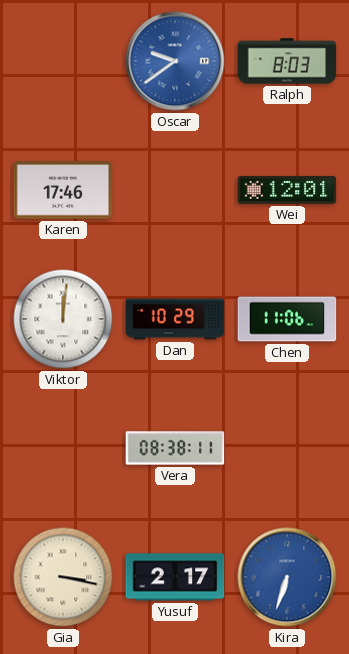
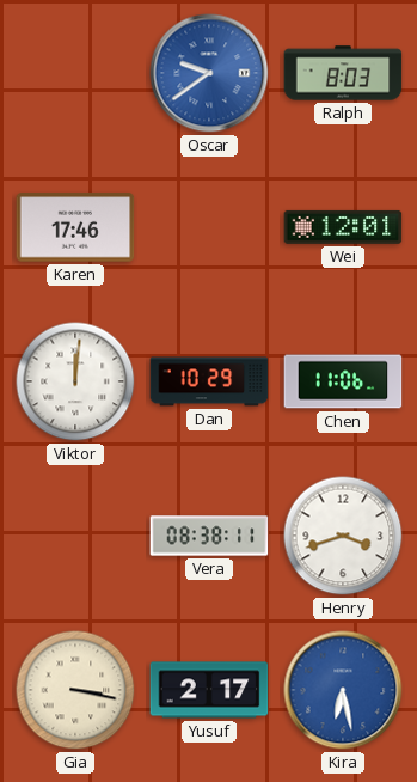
Henry: none -> 3:42 (343, 536)
Kira: 6:33 -> 6:28 (343, 690)
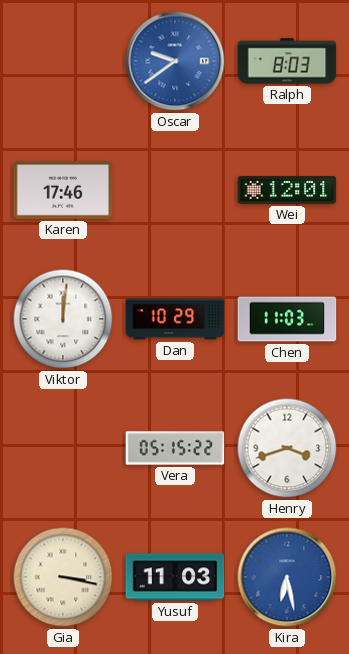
Chen: 11:06 -> 11:03 (287, 319)
Vera: 08:38 -> 05:15 (175, 448)
Yusuf: 2:17 -> 11:03 (175, 577)
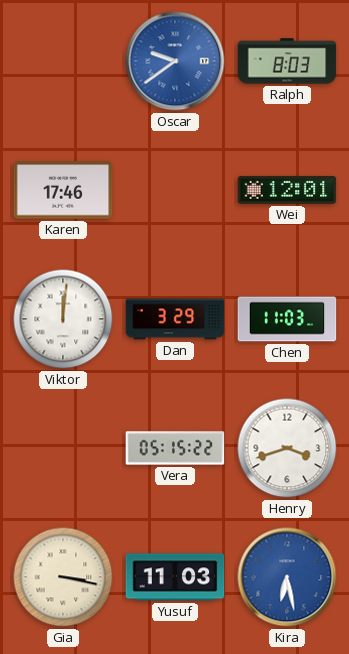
Dan: 10:29 -> 3:29 (175, 319)
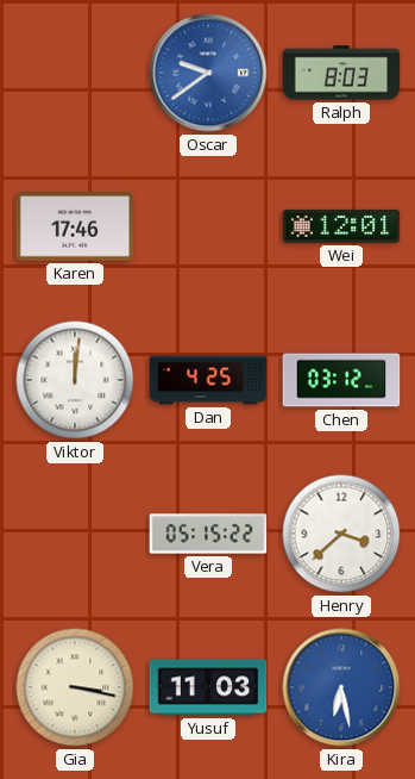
Dan: 3:29 -> 4:25 (208, 380)
Chen: 11:03 -> 03:12 (341, 380)
Henry: 3:42 -> 3:38 (341, 534)
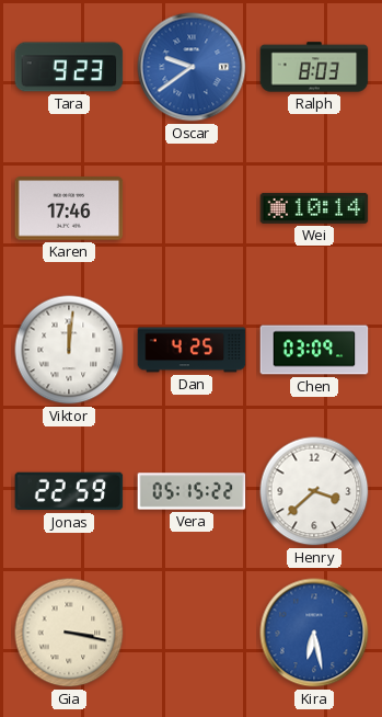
Tara: none -> 9:23 (69, 67)
Wei: 12:01 -> 10:14 (314, 208)
Chen: 03:12 -> 03:09 (314, 350)
Jonas: none -> 22:59 (69, 491)
Yusuf: 11:03 -> none (208, 687)
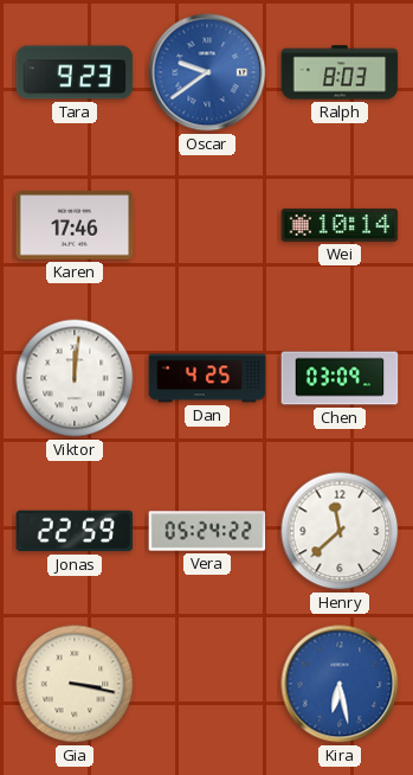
Vera: 05:15 -> 05:24 (207, 531)
Henry: 3:38 -> 11:38 (340, 531)
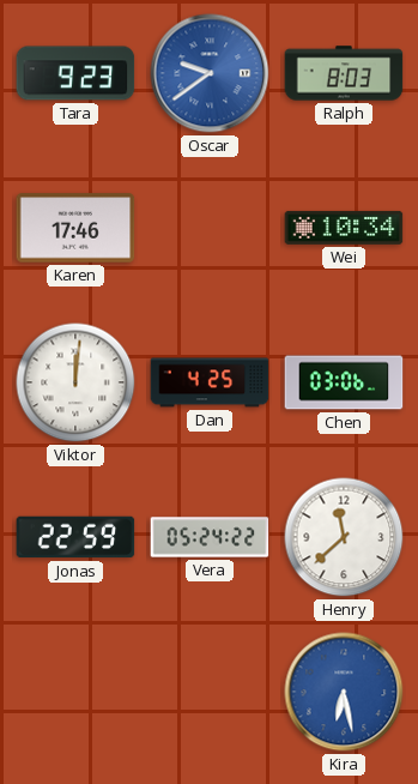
Wei: 10:14 -> 10:34 (344, 228)
Chen: 03:09 -> 03:06 (344, 382)
Gia: 3:17 -> none (75, 684)
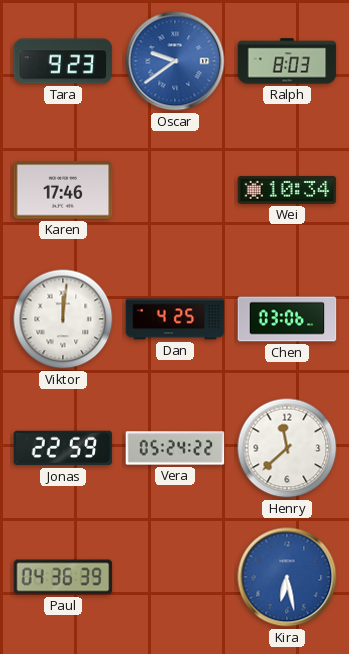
Paul: none -> 04:36 (63, 577)
